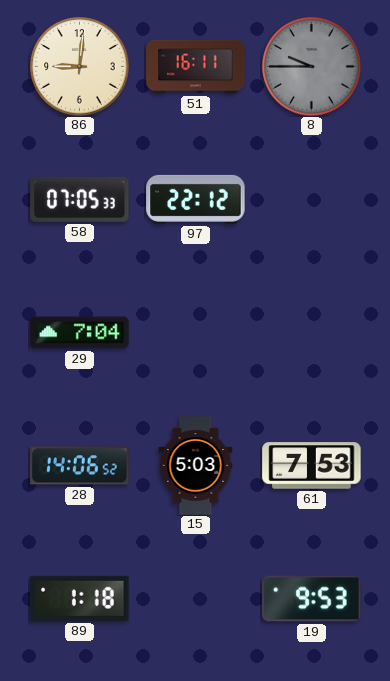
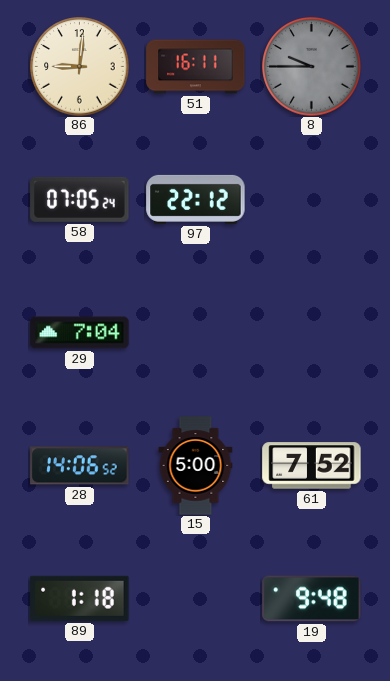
58: 07:05:33 -> 07:05:24 (80, 199)
15: 5:03 -> 5:00 (196, 466)
61: 7:53 -> 7:52 (312, 466)
19: 9:53 -> 9:48 (312, 599)
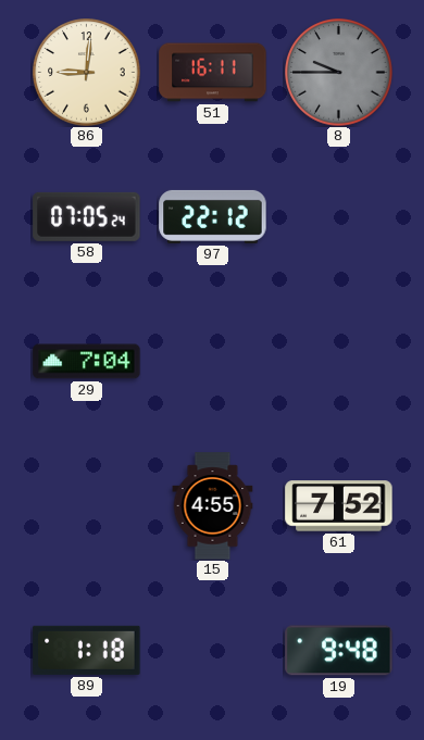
28: 14:06 -> none (80, 466)
15: 5:00 -> 4:55 (213, 506)
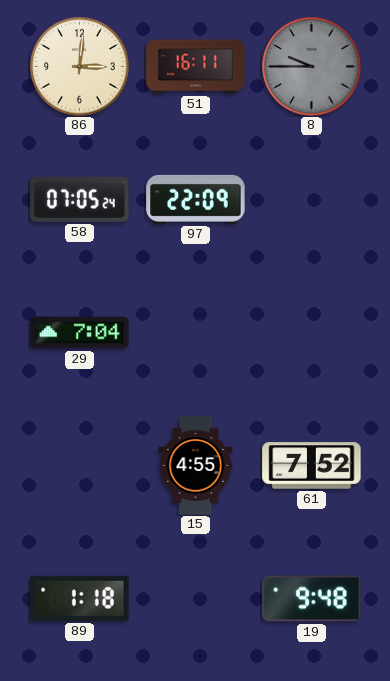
86: 9:01 -> 3:01 (80, 67)
97: 22:12 -> 22:09 (196, 199)
